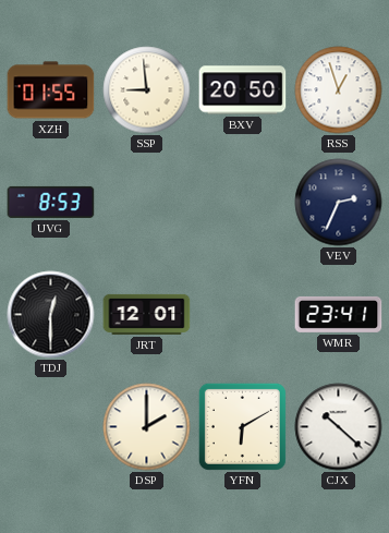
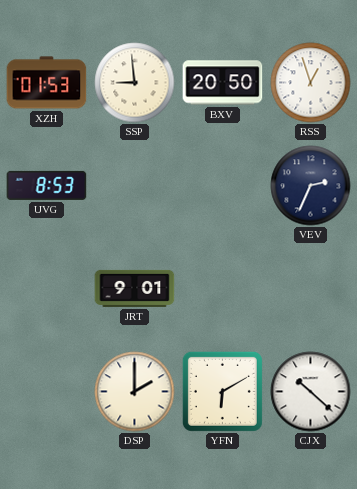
XZH: 01:55 -> 01:53 (47, 83)
TDJ: 12:30 -> none (51, 315)
JRT: 12:01 -> 9:01 (135, 288)
WMR: 23:41 -> none (339, 314)
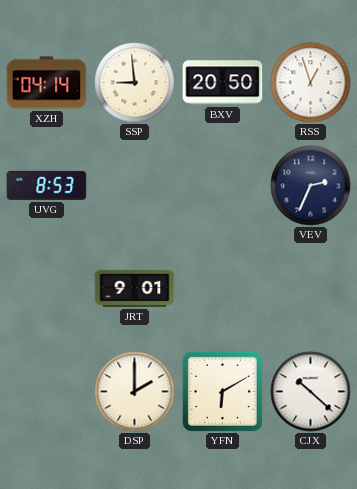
XZH: 01:53 -> 04:14 (47, 83)
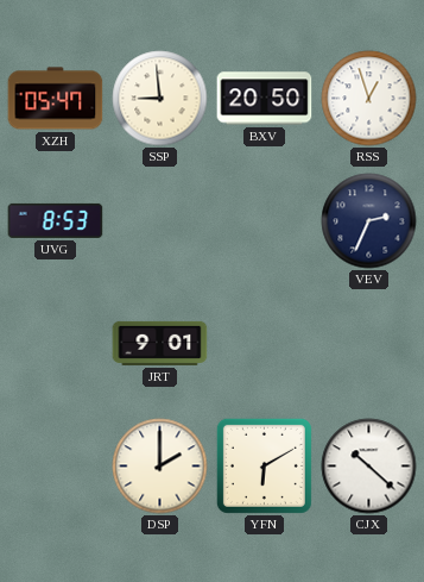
XZH: 04:14 -> 05:47 (56, 99)
